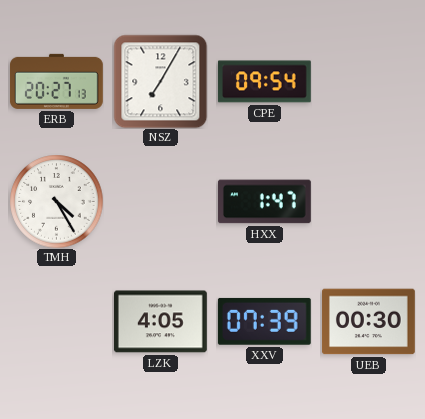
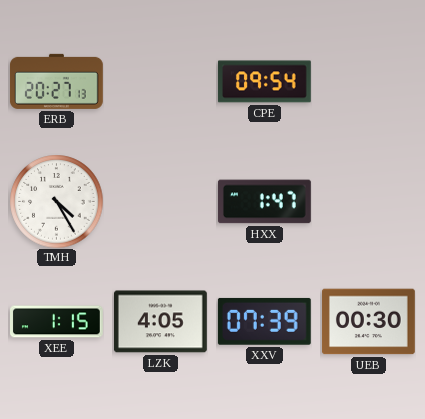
NSZ: 7:05 -> none (160, 81)
XEE: none -> 1:15 (57, 322)
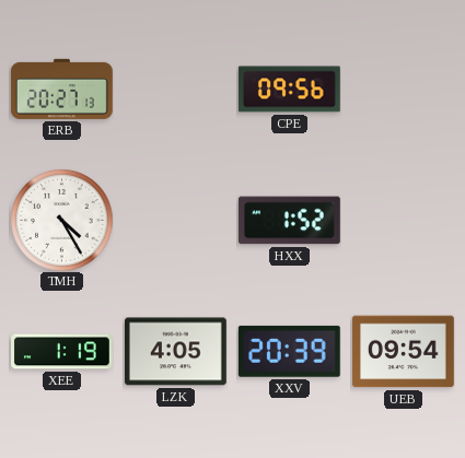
CPE: 09:54 -> 09:56 (289, 90)
HXX: 1:47 -> 1:52 (289, 221)
XEE: 1:15 -> 1:19 (62, 352)
XXV: 07:39 -> 20:39 (289, 351)
UEB: 00:30 -> 09:54 (403, 352)
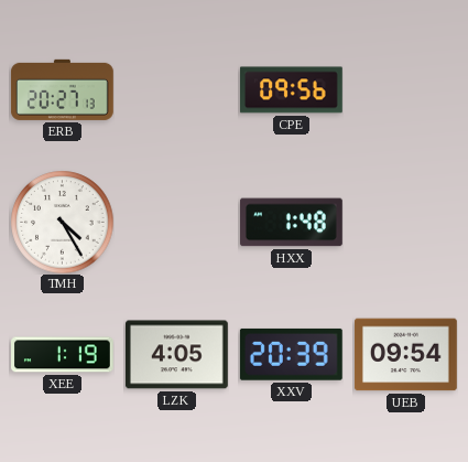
HXX: 1:52 -> 1:48 (291, 223)
